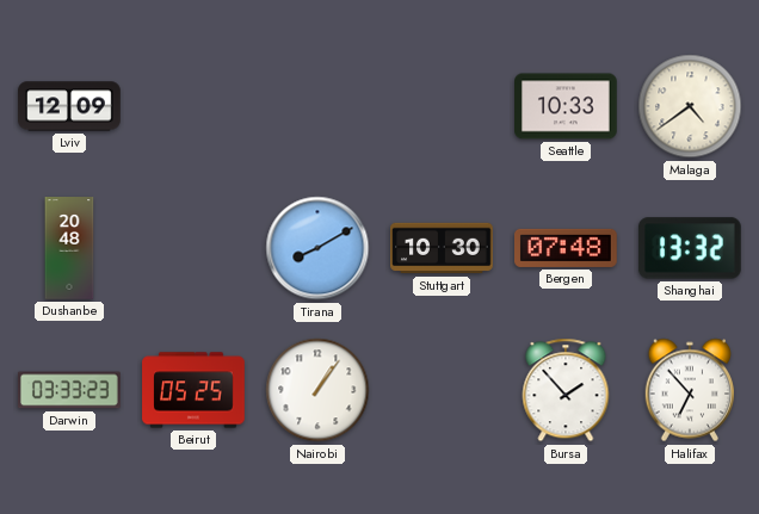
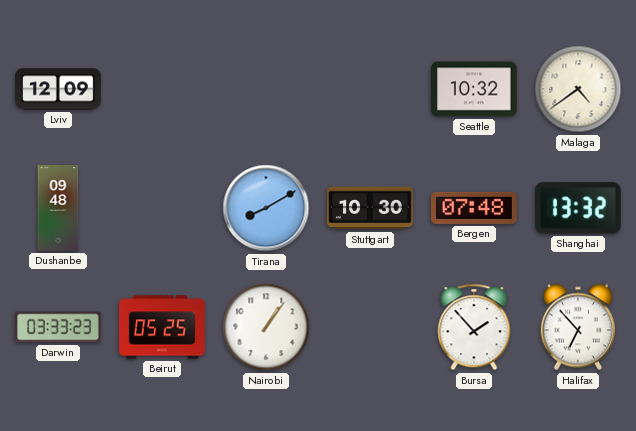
Seattle: 10:33 -> 10:32 (475, 89)
Dushanbe: 20:48 -> 09:48 (58, 208)
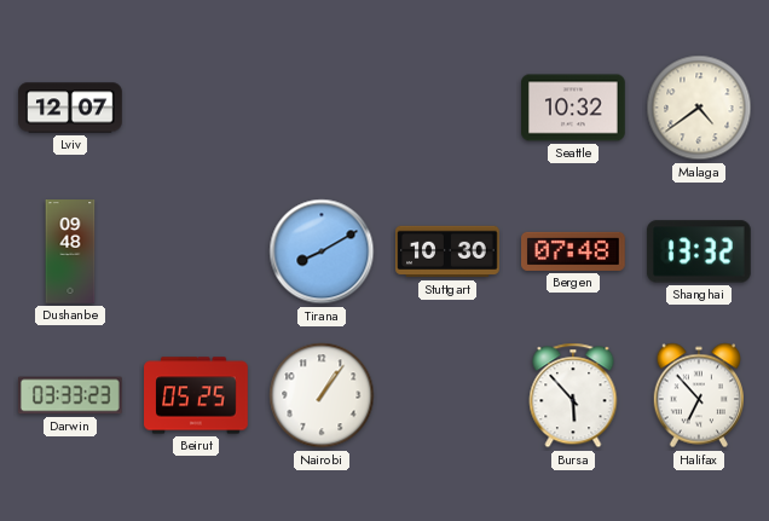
Lviv: 12:09 -> 12:07 (70, 108)
Bursa: 1:53 -> 5:53 (573, 395)
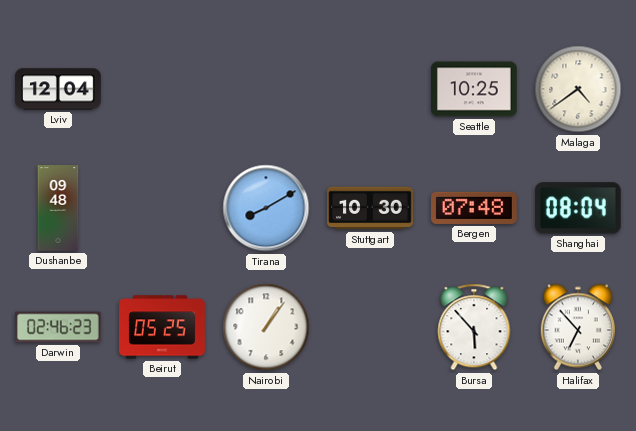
Lviv: 12:07 -> 12:04 (58, 89)
Seattle: 10:32 -> 10:25 (475, 89)
Shanghai: 13:32 -> 08:04 (578, 208)
Darwin: 03:33 -> 02:46 (59, 327)
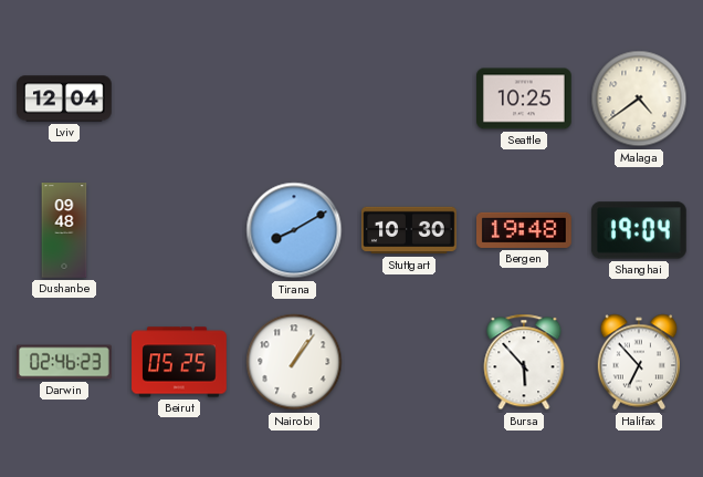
Bergen: 07:48 -> 19:48 (525, 230)
Shanghai: 08:04 -> 19:04 (639, 230)
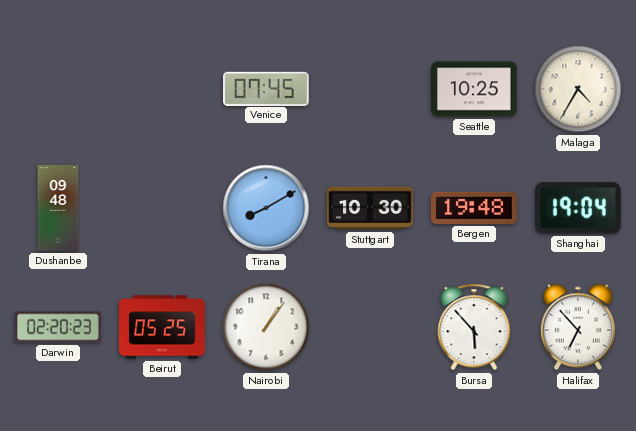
Lviv: 12:04 -> none (64, 98)
Venice: none -> 07:45 (267, 88)
Malaga: 4:39 -> 4:35 (578, 89)
Darwin: 02:46 -> 02:20 (59, 327)
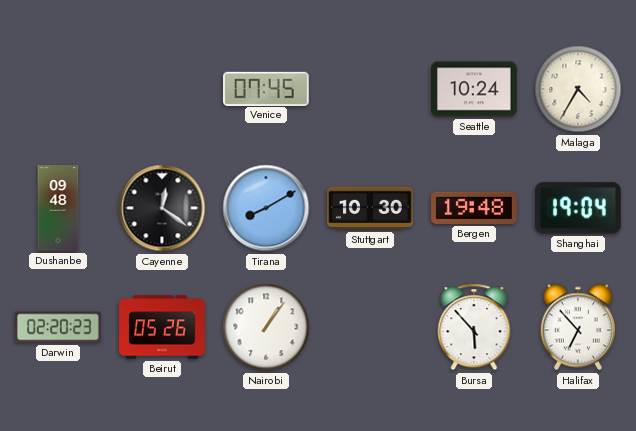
Seattle: 10:25 -> 10:24 (475, 89)
Cayenne: none -> 12:21 (162, 208)
Beirut: 05:25 -> 05:26 (162, 327)
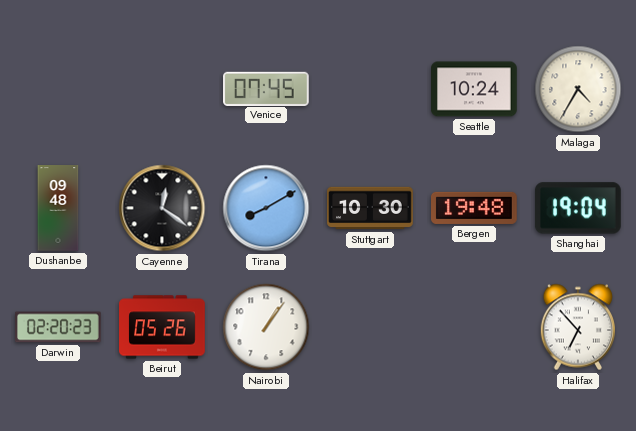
Bursa: 5:53 -> none (474, 327)
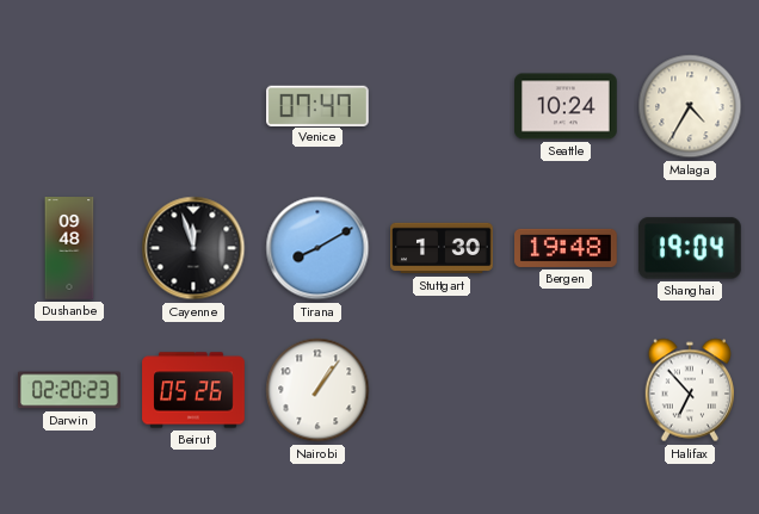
Venice: 07:45 -> 07:47 (319, 105)
Cayenne: 12:21 -> 11:57 (193, 248)
Stuttgart: 10:30 -> 1:30 (442, 248)
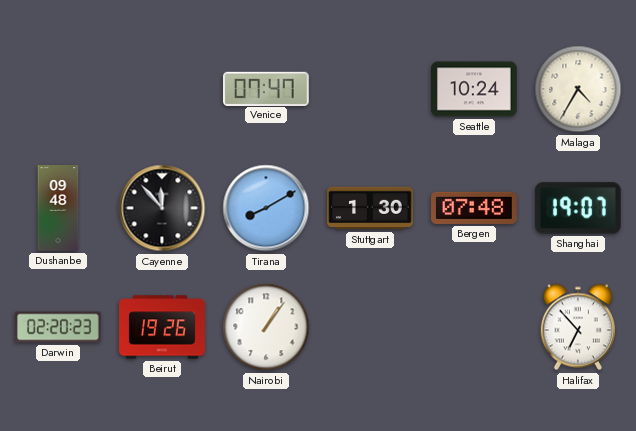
Cayenne: 11:57 -> 11:53 (162, 208)
Bergen: 19:48 -> 07:48 (475, 208)
Shanghai: 19:04 -> 19:07 (578, 208)
Beirut: 05:26 -> 19:26 (162, 327)
